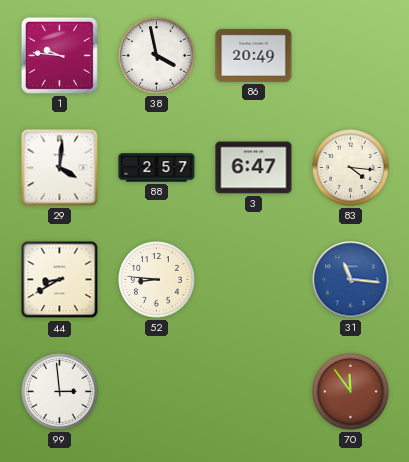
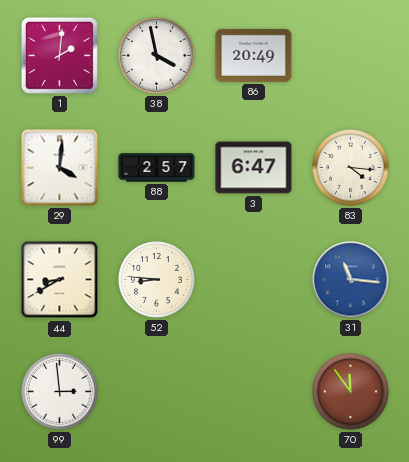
1: 9:46 -> 2:01 (59, 55)
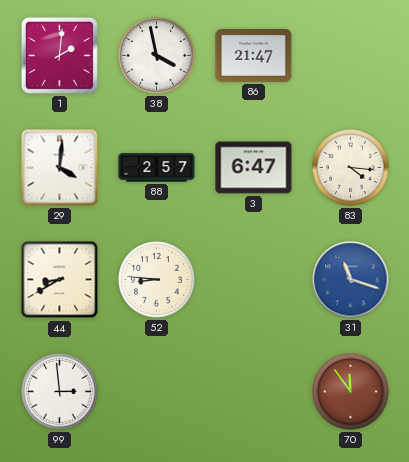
86: 20:49 -> 21:47 (254, 55)
31: 11:16 -> 11:18 (351, 280)
